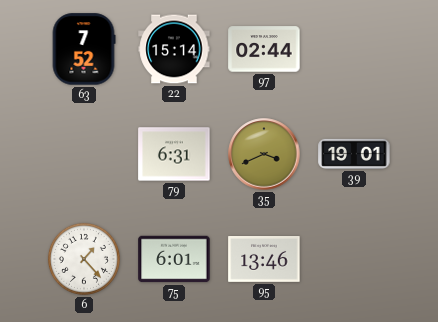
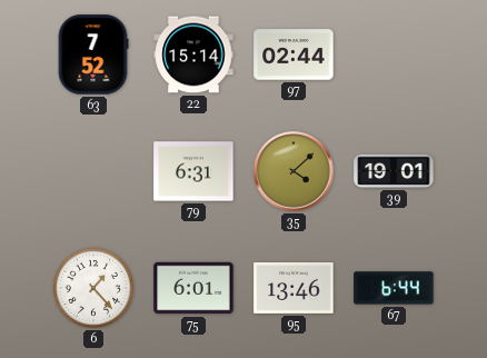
35: 3:41 -> 4:08 (294, 171)
67: none -> 6:44 (394, 288)
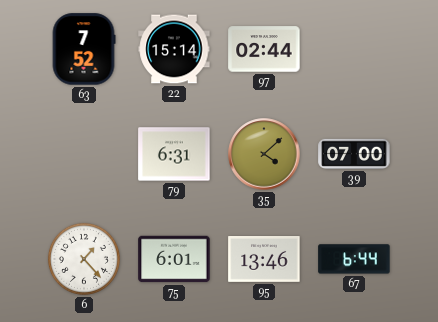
39: 19:01 -> 07:00 (354, 154)
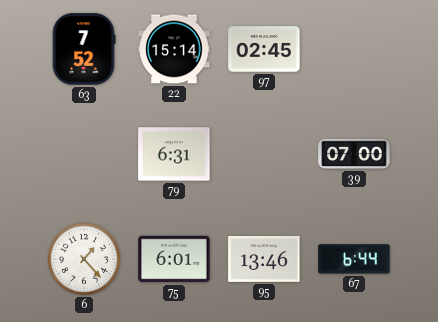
97: 02:44 -> 02:45 (264, 49)
35: 4:08 -> none (264, 154)
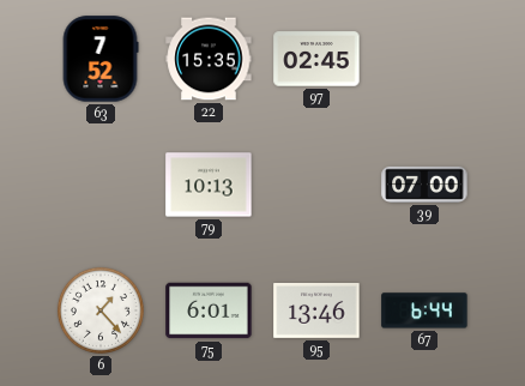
22: 15:14 -> 15:35 (209, 59)
79: 6:31 -> 10:13 (209, 185)
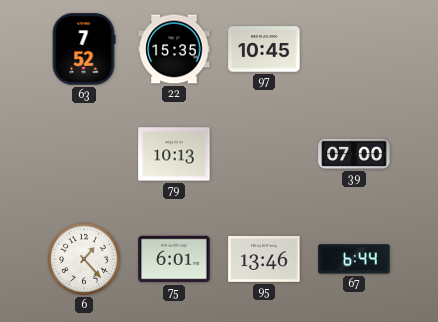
97: 02:45 -> 10:45 (264, 49)
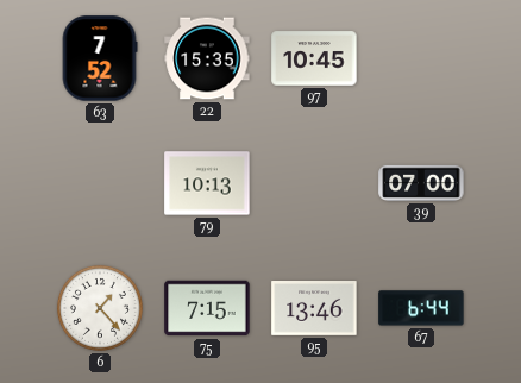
75: 6:01 -> 7:15 (207, 308)
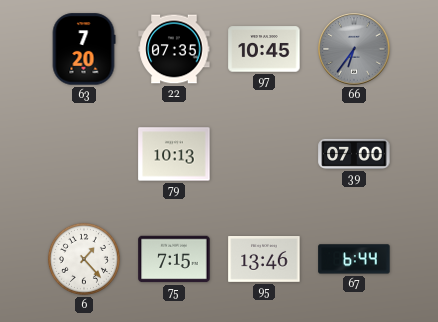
63: 7:52 -> 7:20 (84, 49)
22: 15:35 -> 07:35 (174, 49)
66: none -> 6:36 (354, 49)
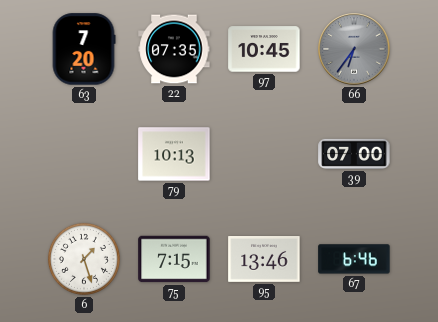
6: 1:23 -> 1:27 (84, 259)
67: 6:44 -> 6:46 (354, 259)
